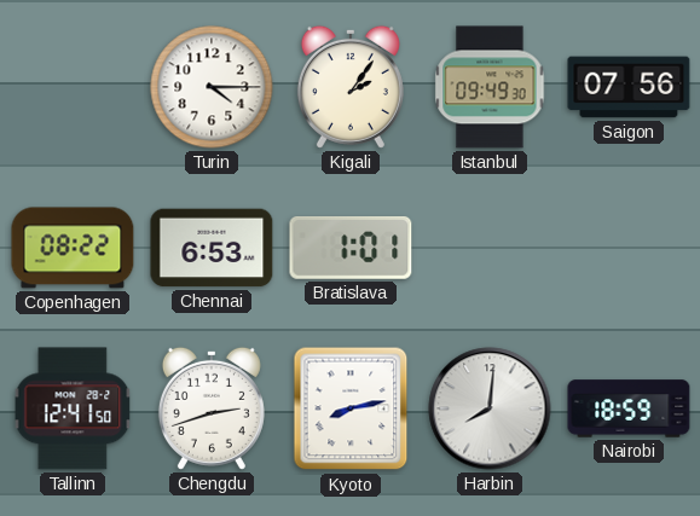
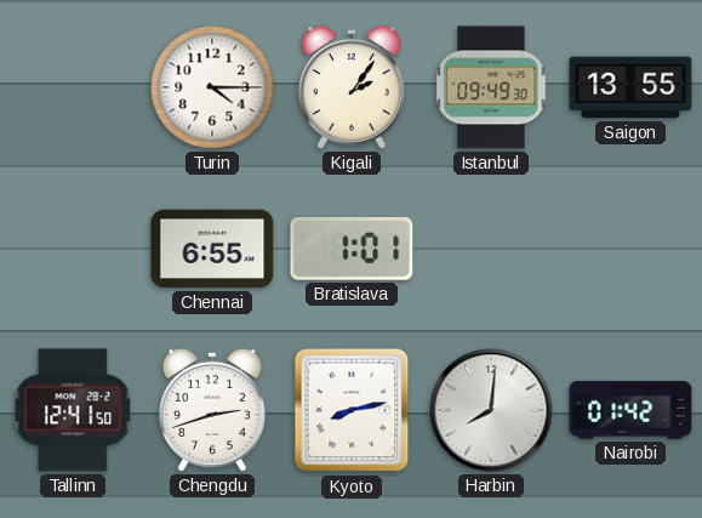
Saigon: 07:56 -> 13:55 (630, 87)
Copenhagen: 08:22 -> none (73, 248)
Chennai: 6:53 -> 6:55 (212, 249)
Nairobi: 18:59 -> 01:42 (630, 410)
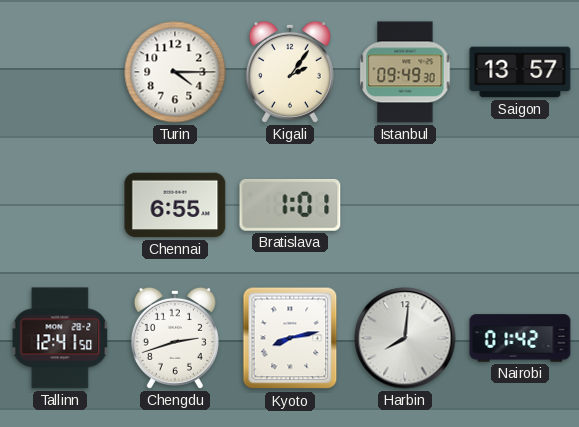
Saigon: 13:55 -> 13:57 (520, 72)
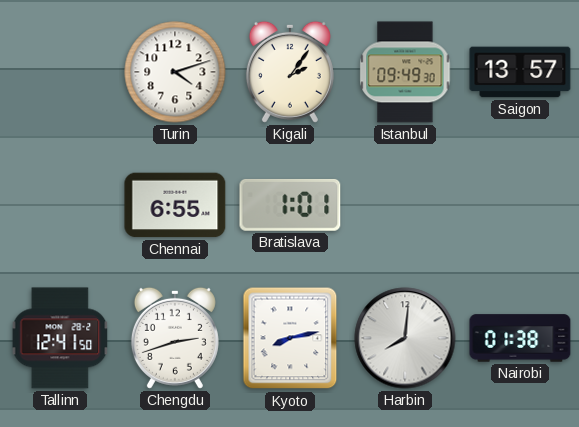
Turin: 4:15 -> 4:12 (175, 72)
Nairobi: 01:42 -> 01:38 (520, 338)
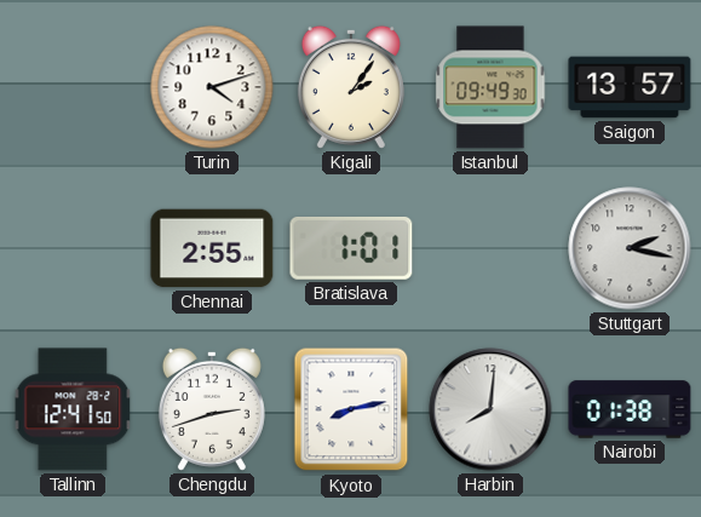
Chennai: 6:55 -> 2:55 (212, 248)
Stuttgart: none -> 2:17 (630, 248)
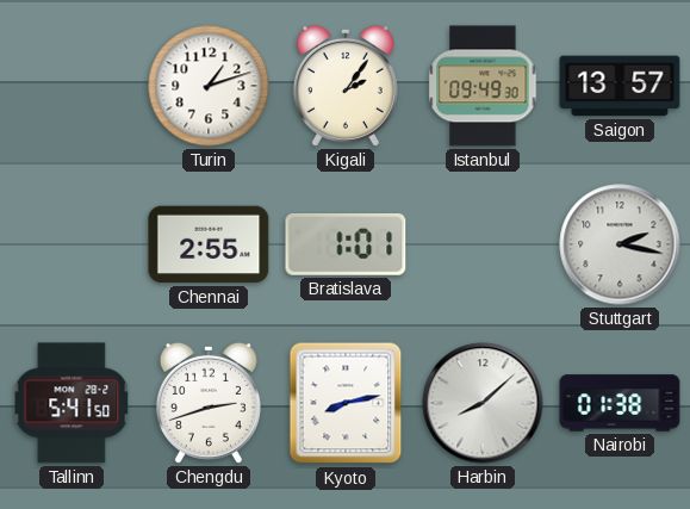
Turin: 4:12 -> 1:12 (209, 86)
Tallinn: 12:41 -> 5:41 (72, 403)
Harbin: 8:01 -> 8:08 (483, 403)
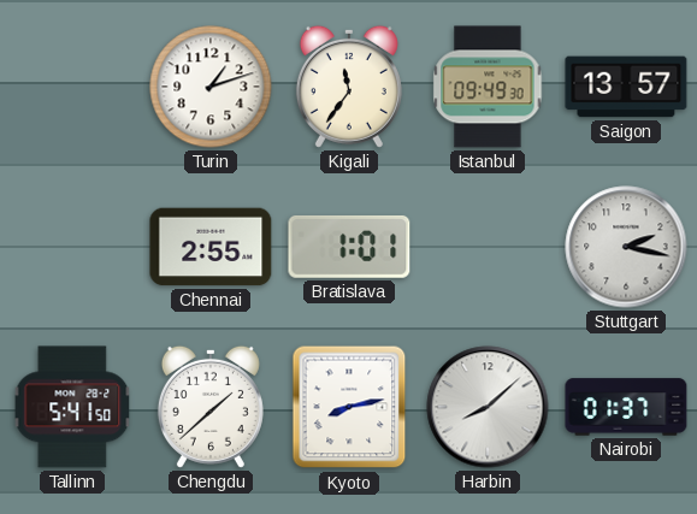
Kigali: 2:06 -> 11:36 (349, 87)
Chengdu: 2:42 -> 1:38 (211, 407)
Nairobi: 01:38 -> 01:37 (626, 407)
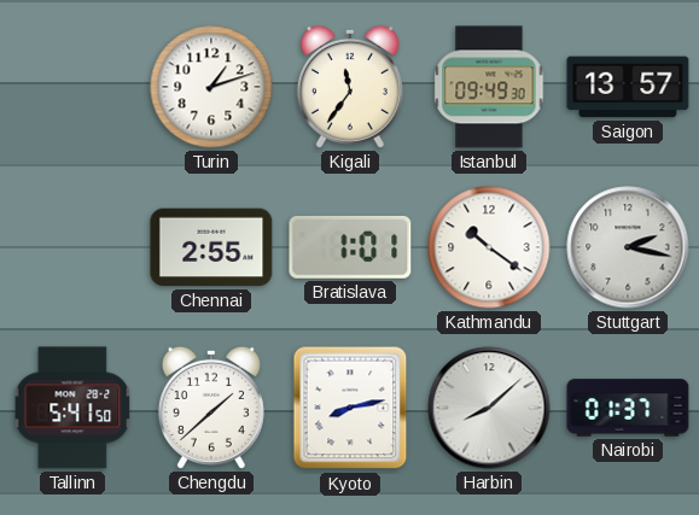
Kathmandu: none -> 10:21 (489, 247)
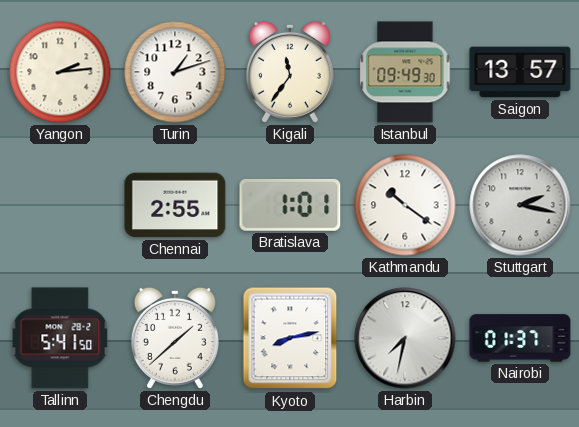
Yangon: none -> 2:14 (60, 72)
Harbin: 8:08 -> 7:32 (405, 338)
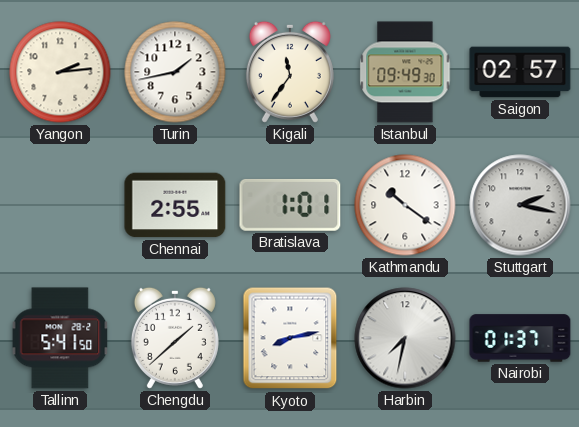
Turin: 1:12 -> 1:43 (175, 72)
Saigon: 13:57 -> 02:57 (520, 72)
